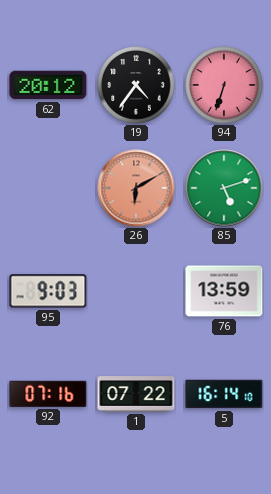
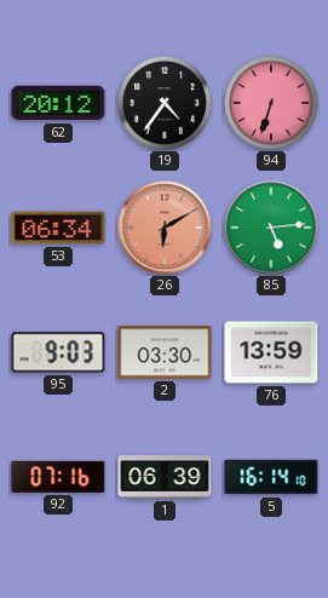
53: none -> 06:34 (58, 228)
85: 5:12 -> 5:14 (271, 228)
2: none -> 03:30 (165, 352)
1: 07:22 -> 06:39 (165, 477)
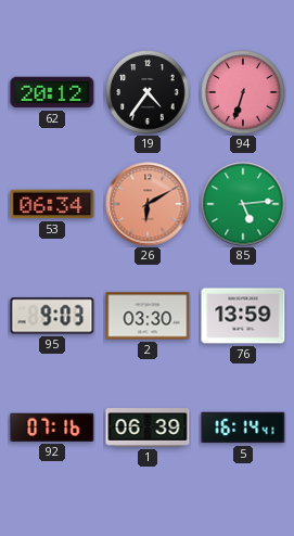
5: 16:14:10 -> 16:14:41 (243, 427)
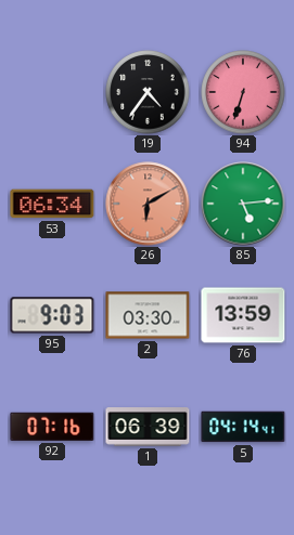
62: 20:12 -> none (52, 92)
5: 16:14 -> 04:14 (243, 427)
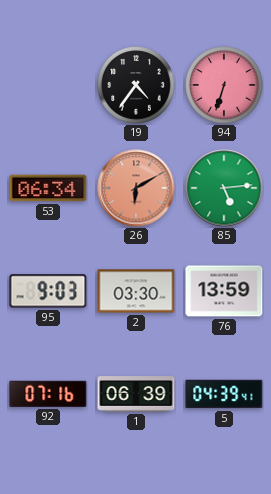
5: 04:14 -> 04:39 (224, 394)
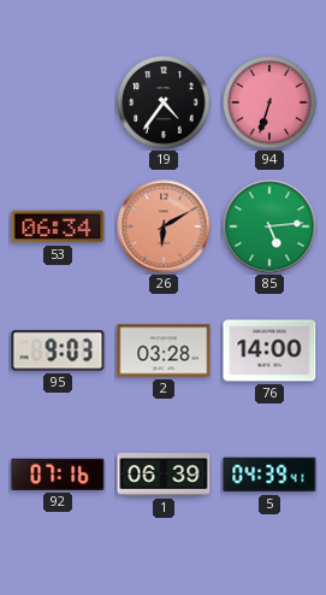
2: 03:30 -> 03:28 (164, 350)
76: 13:59 -> 14:00 (269, 350)
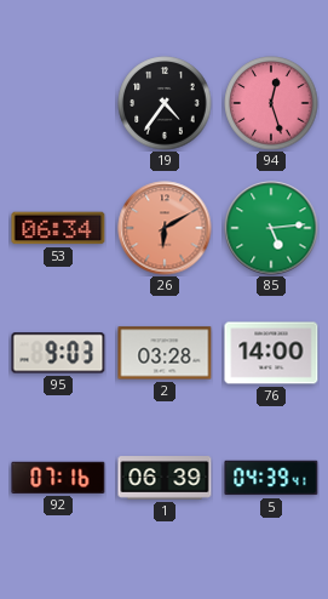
94: 6:33 -> 12:27 (271, 103)
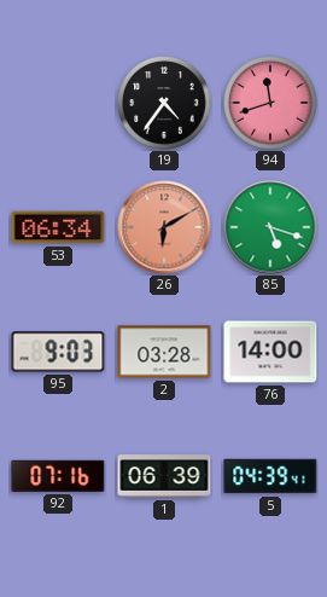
94: 12:27 -> 11:42 (270, 103)
85: 5:14 -> 5:18 (270, 227)
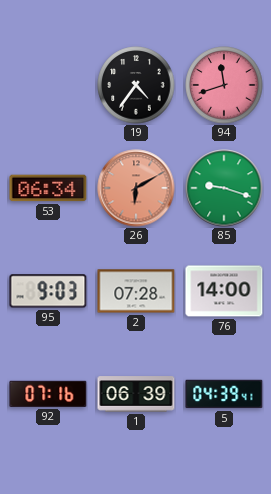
85: 5:18 -> 9:18 (224, 188)
2: 03:28 -> 07:28 (136, 291)
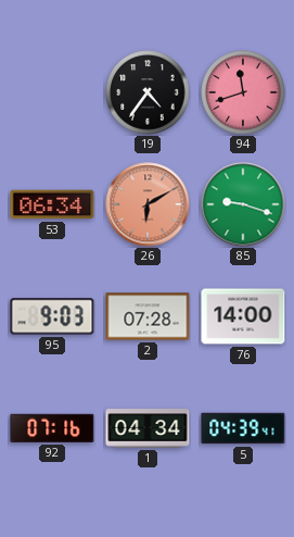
1: 06:39 -> 04:34 (148, 428)
